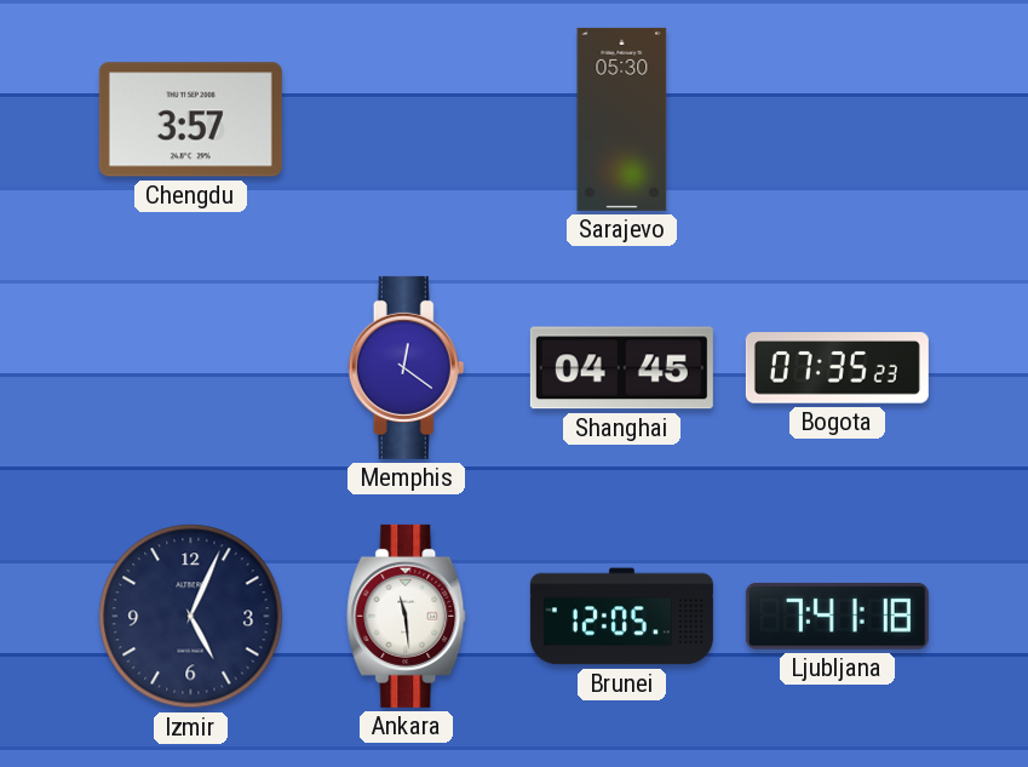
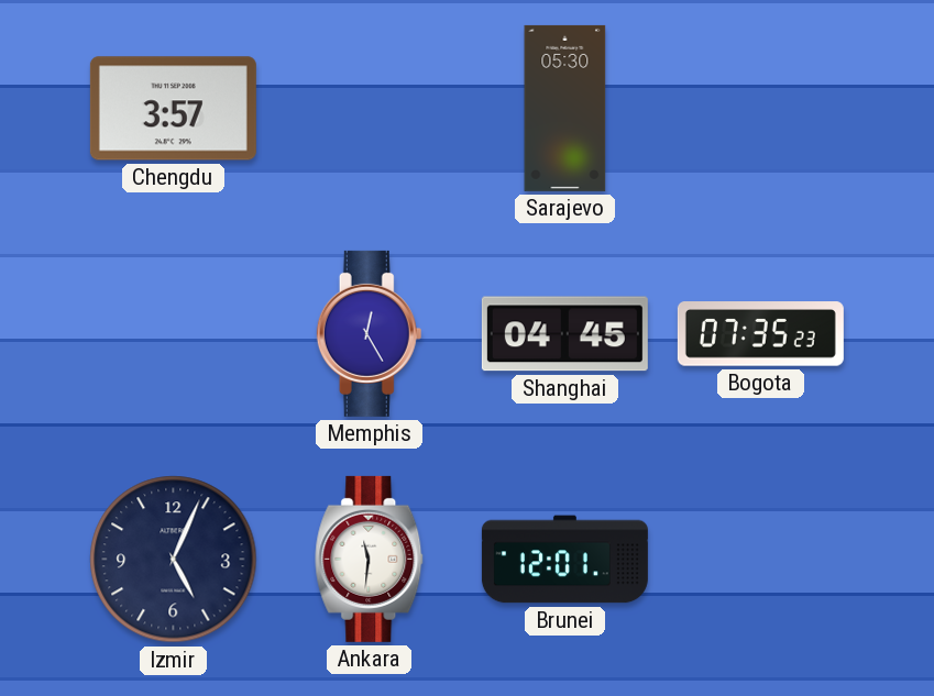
Memphis: 12:21 -> 12:25 (370, 333)
Ankara: 11:29 -> 11:31 (370, 559)
Brunei: 12:05 -> 12:01 (564, 560)
Ljubljana: 7:41 -> none (837, 616)
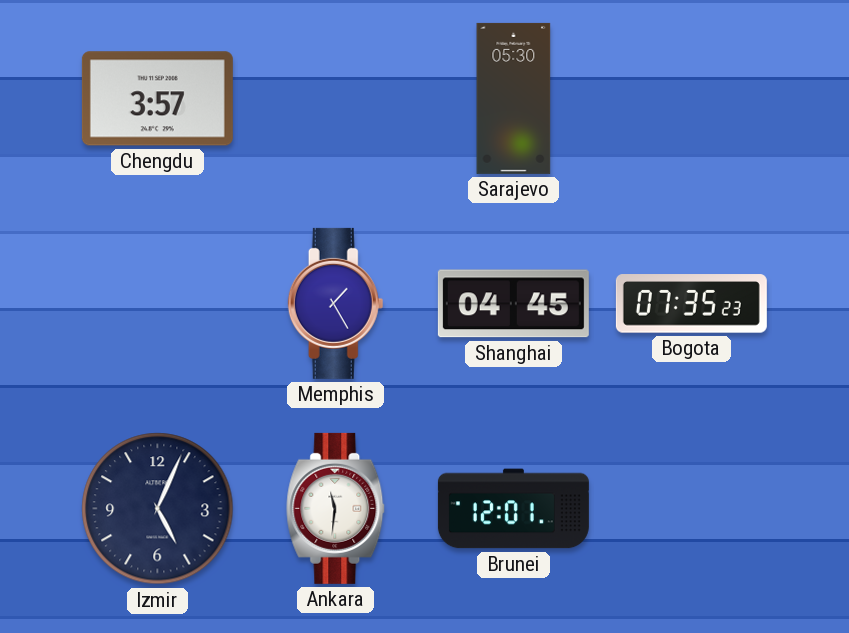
Memphis: 12:25 -> 1:25 (336, 303)
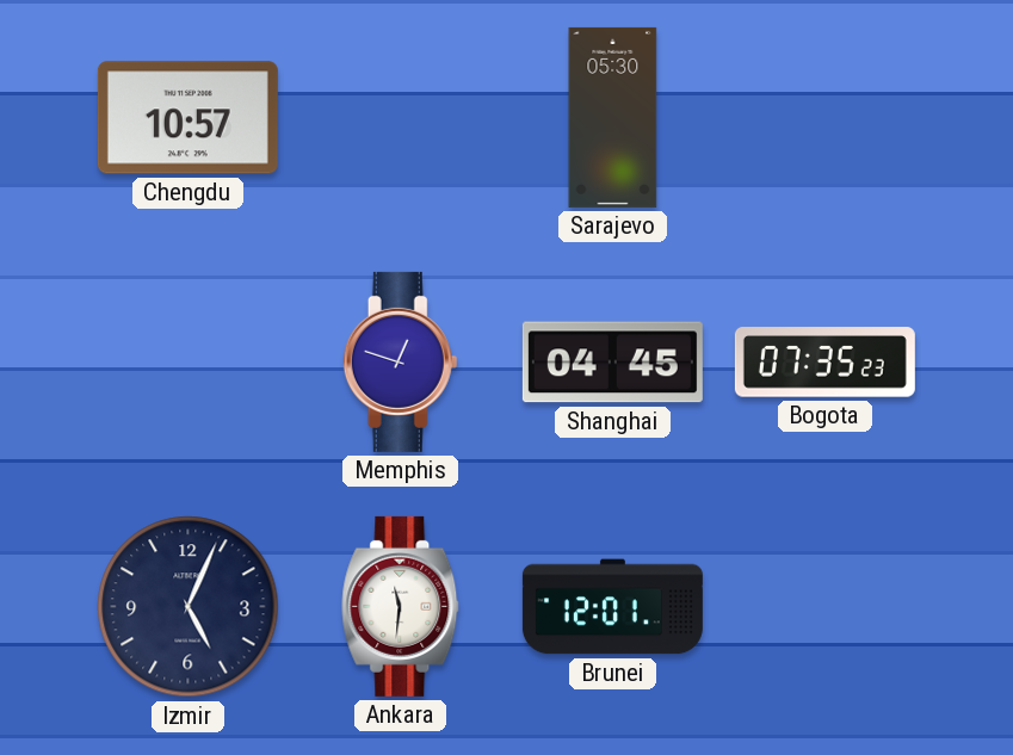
Chengdu: 3:57 -> 10:57 (187, 118)
Memphis: 1:25 -> 12:48 (401, 361)
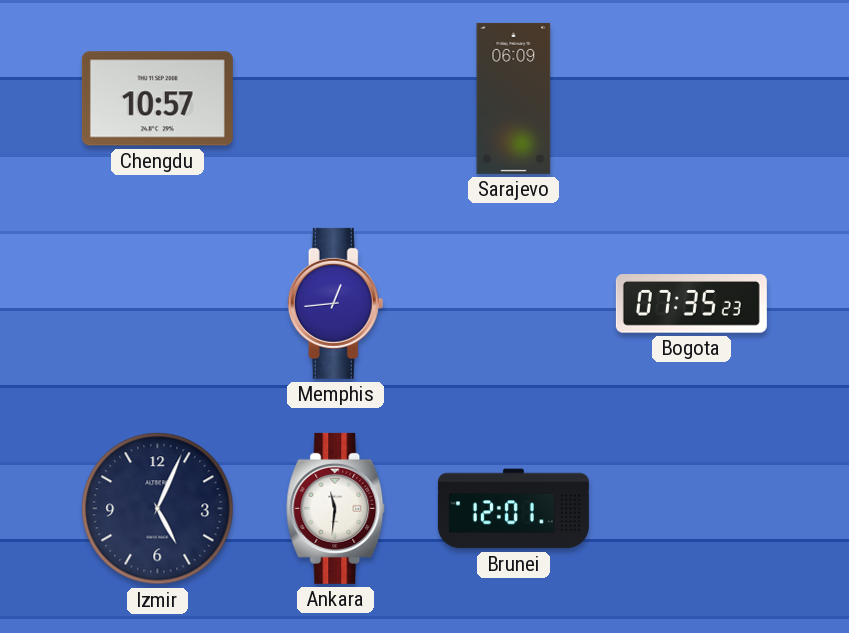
Sarajevo: 05:30 -> 06:09 (514, 98)
Memphis: 12:48 -> 12:44 (336, 303)
Shanghai: 04:45 -> none (612, 363)
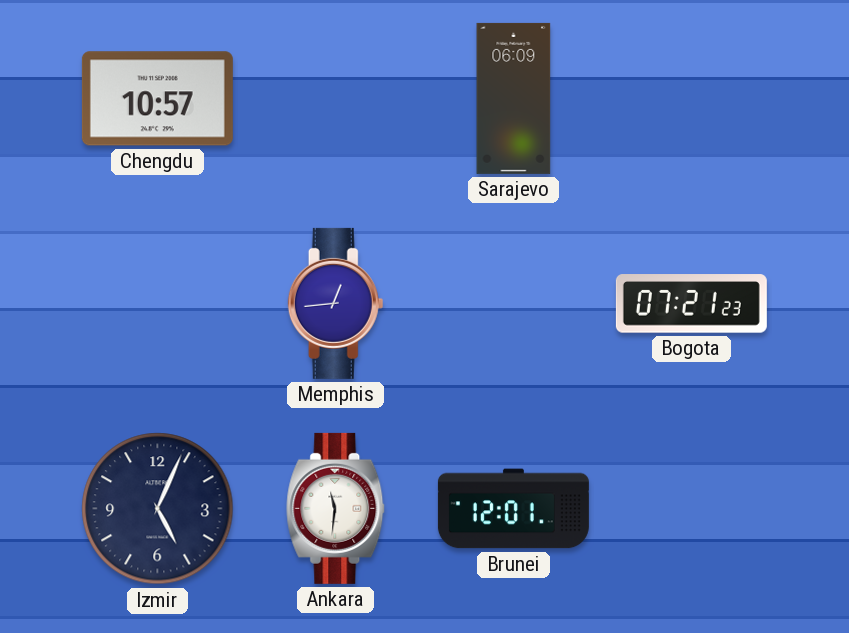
Bogota: 07:35 -> 07:21 (691, 304)
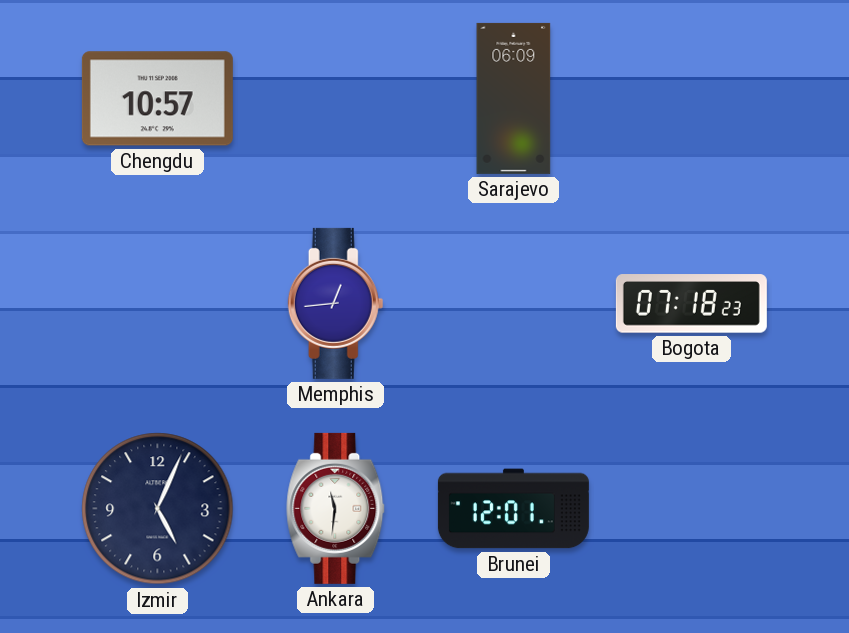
Bogota: 07:21 -> 07:18 (691, 304)
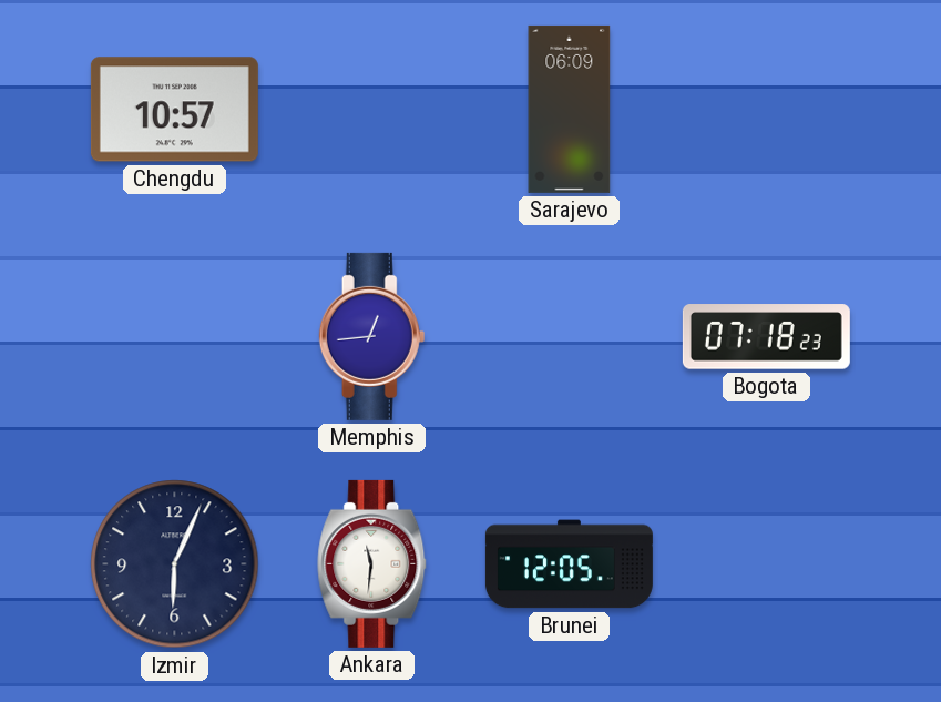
Izmir: 5:04 -> 6:04 (175, 564)
Brunei: 12:01 -> 12:05 (569, 564)
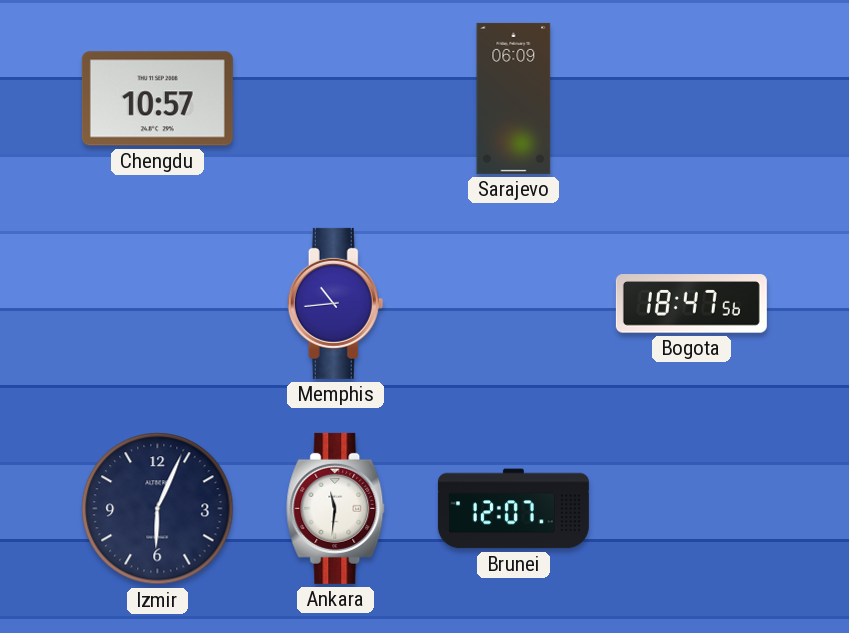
Memphis: 12:44 -> 10:44 (336, 303)
Bogota: 07:18 -> 18:47 (691, 304)
Brunei: 12:05 -> 12:07 (513, 509)
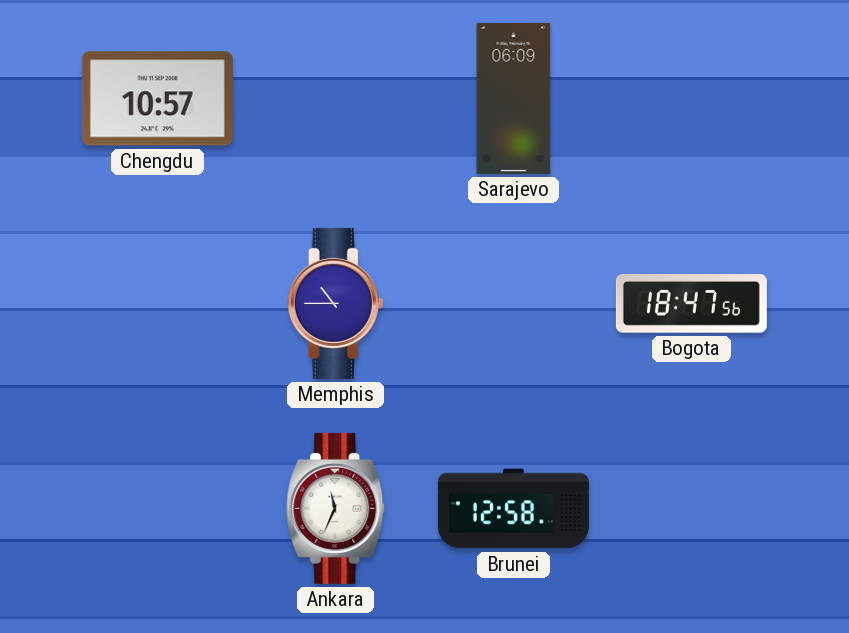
Memphis: 10:44 -> 10:45 (336, 303)
Izmir: 6:04 -> none (158, 509)
Ankara: 11:31 -> 11:34 (336, 508)
Brunei: 12:07 -> 12:58 (513, 509)
